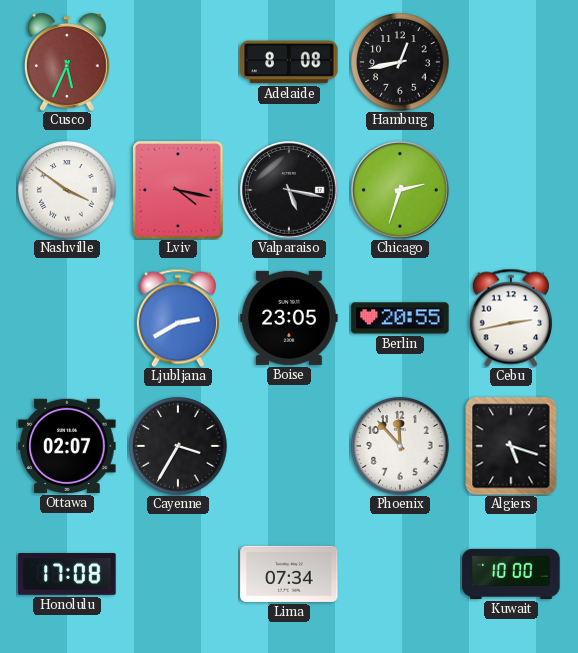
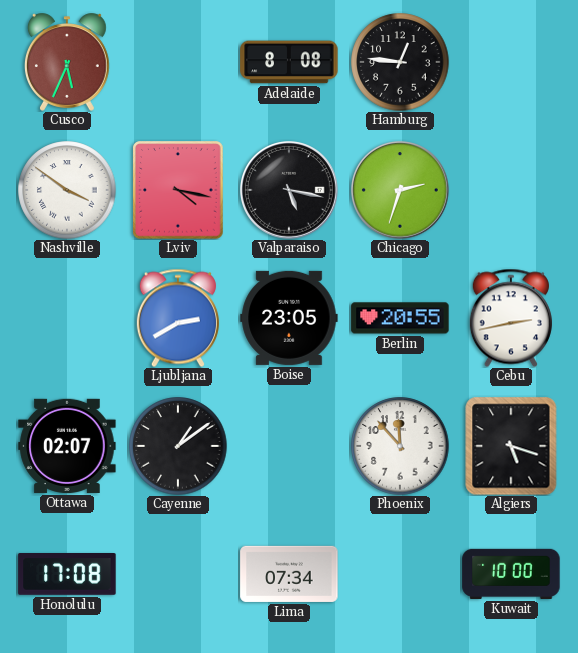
Hamburg: 12:43 -> 12:46 (400, 62)
Cayenne: 3:35 -> 1:09 (178, 446)
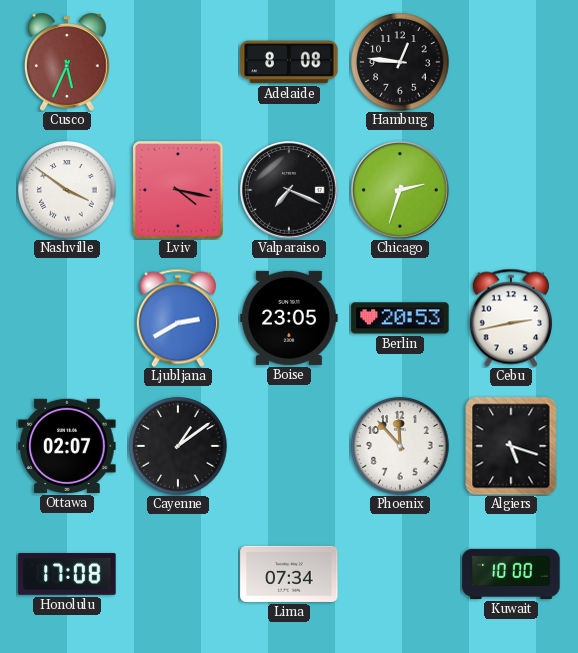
Valparaiso: 5:17 -> 7:19 (290, 191)
Berlin: 20:55 -> 20:53 (400, 318)
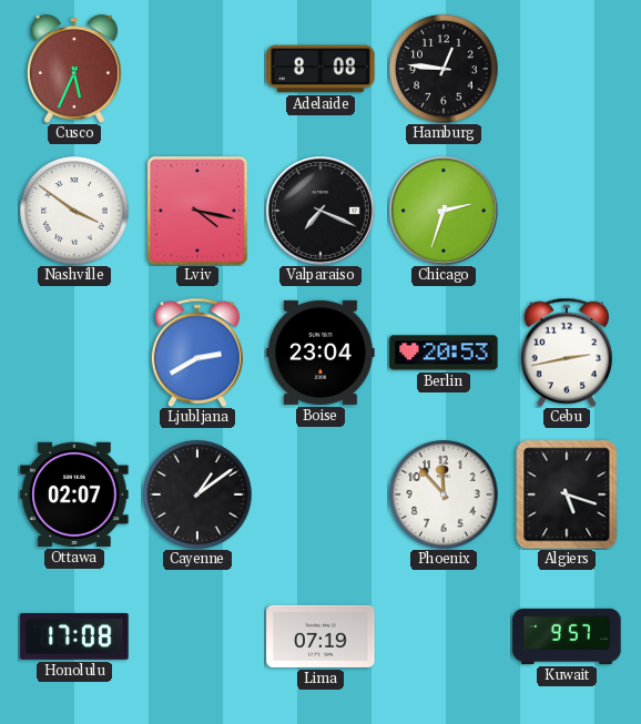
Boise: 23:05 -> 23:04 (320, 353)
Lima: 07:34 -> 07:19 (320, 636)
Kuwait: 10:00 -> 9:57 (567, 636)
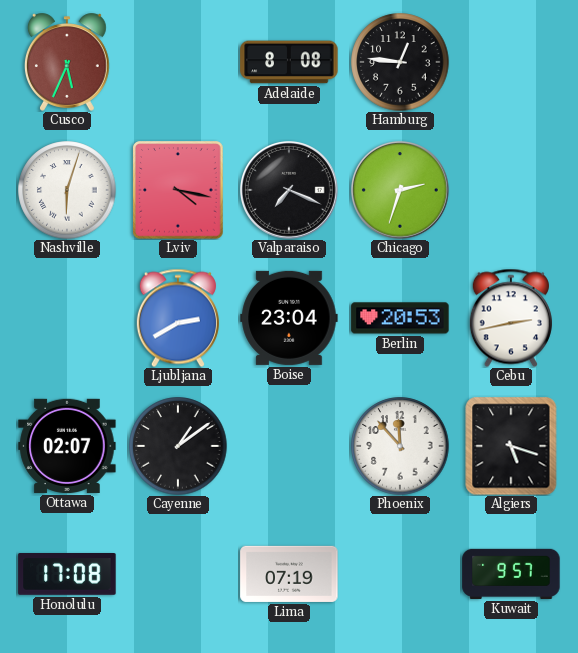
Nashville: 3:51 -> 6:03 (67, 190)
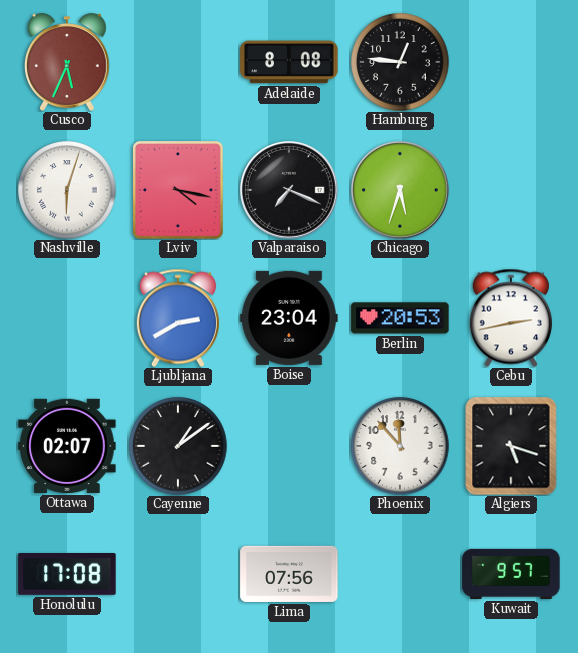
Chicago: 2:33 -> 5:33 (401, 191)
Lima: 07:19 -> 07:56 (289, 574)
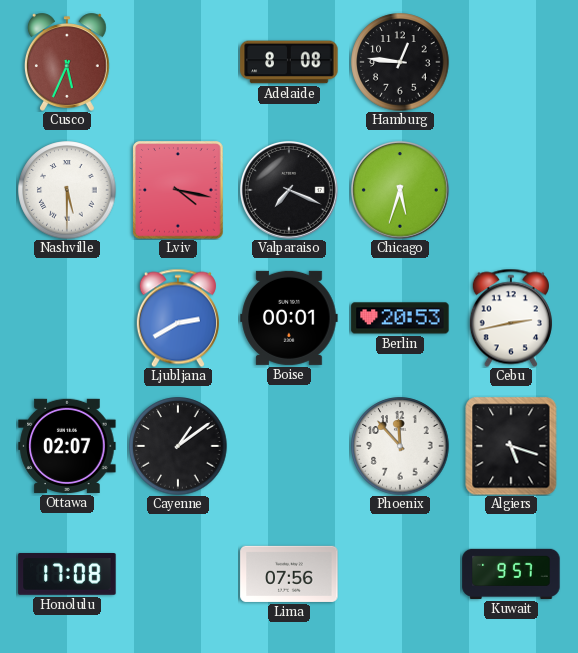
Nashville: 6:03 -> 5:30 (67, 190)
Boise: 23:04 -> 00:01 (289, 318)
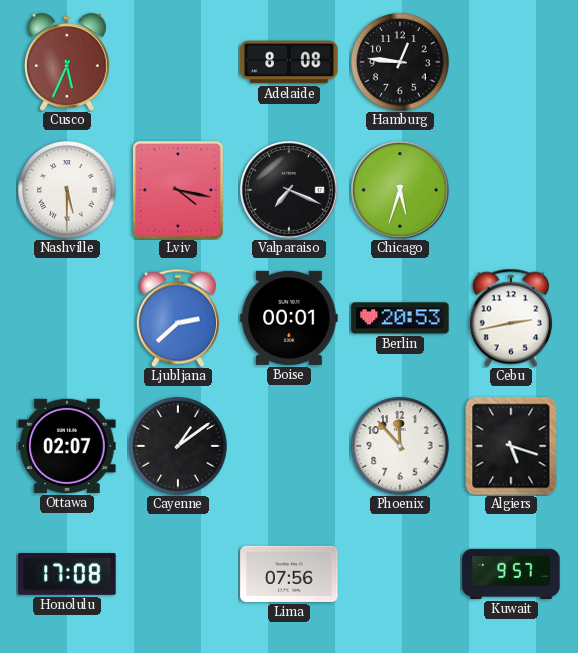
Ljubljana: 2:40 -> 2:38 (178, 318)
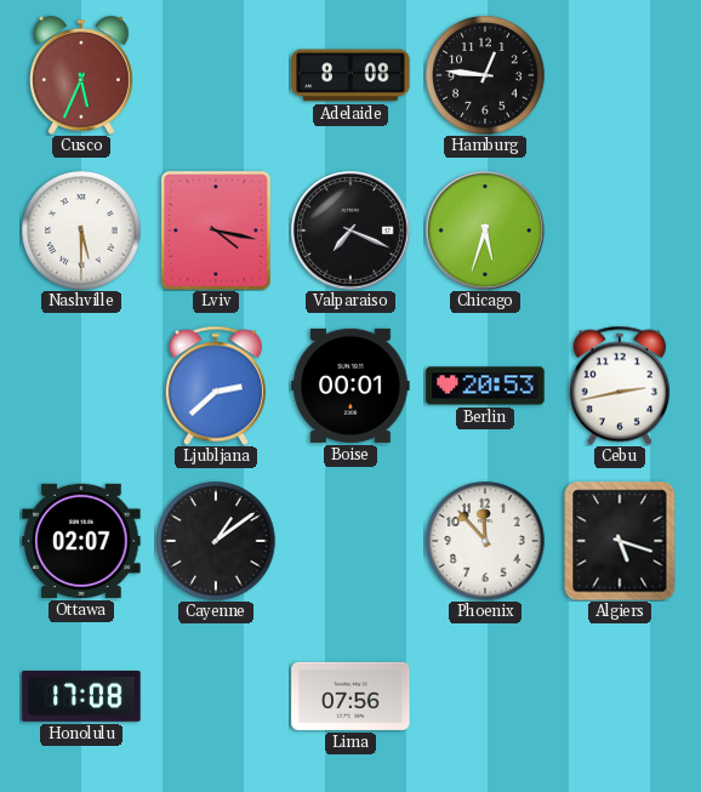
Kuwait: 9:57 -> none (511, 574)
